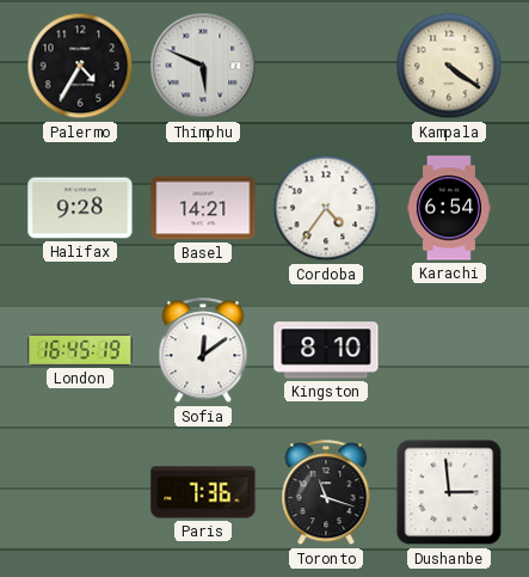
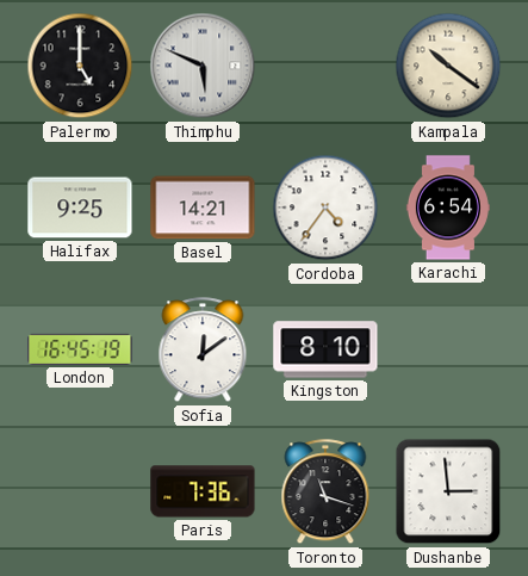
Palermo: 4:35 -> 5:00 (80, 66)
Kampala: 4:21 -> 10:21 (448, 66)
Halifax: 9:28 -> 9:25 (80, 208)
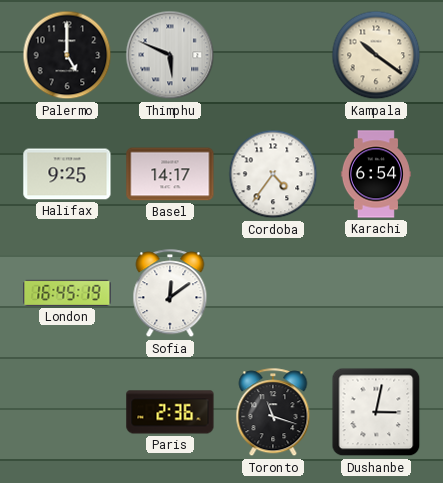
Basel: 14:21 -> 14:17 (170, 174)
Kingston: 8:10 -> none (325, 349)
Paris: 7:36 -> 2:36 (170, 412)
Dushanbe: 2:59 -> 3:02 (376, 412)
